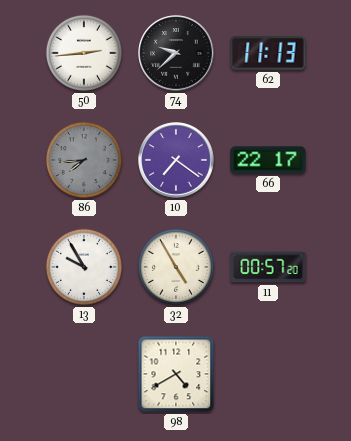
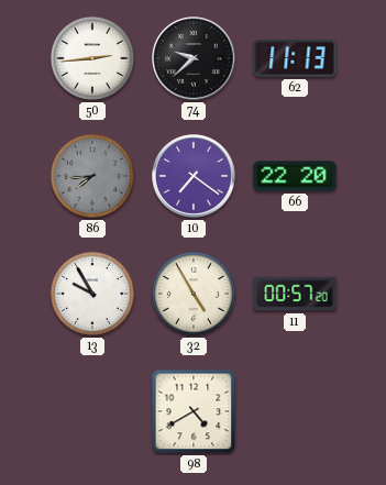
66: 22:17 -> 22:20 (295, 176)
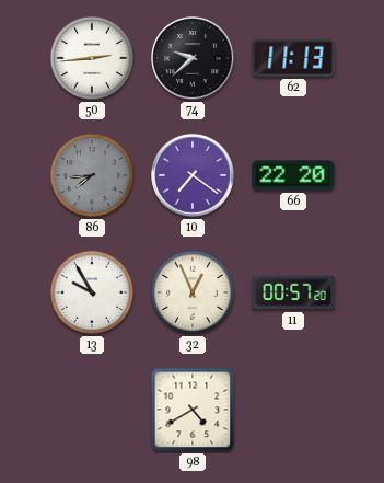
32: 4:55 -> 12:56 (193, 292)
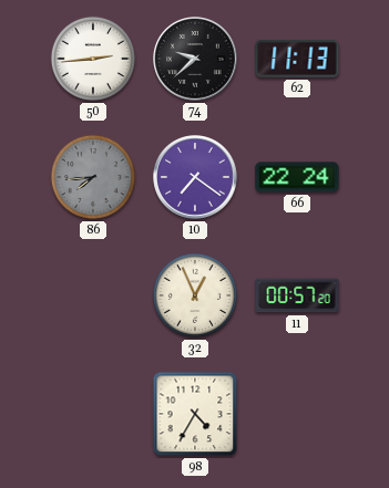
66: 22:20 -> 22:24 (297, 177)
13: 9:55 -> none (92, 292)
98: 4:40 -> 4:35 (195, 414)
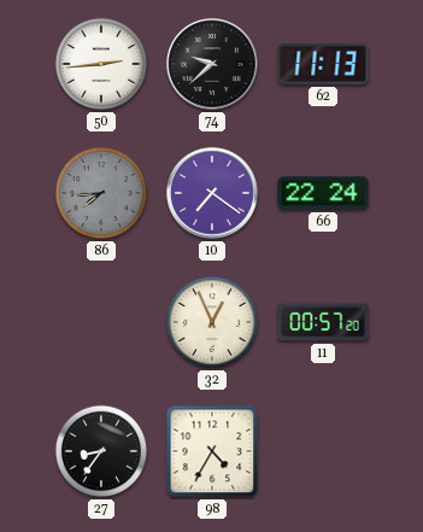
27: none -> 8:36 (101, 451)
